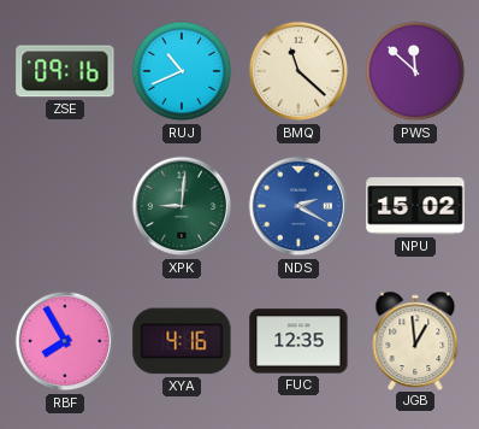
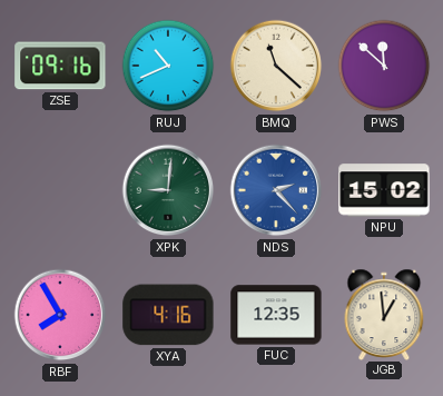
NDS: 2:20 -> 2:23 (276, 190)
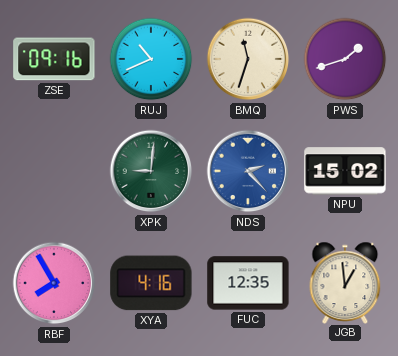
BMQ: 11:22 -> 11:33 (248, 59)
PWS: 11:52 -> 1:42 (345, 59)
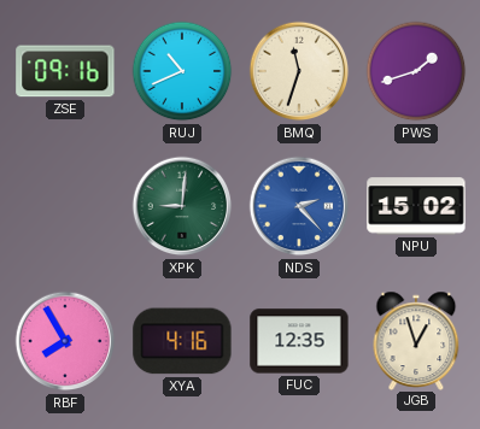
JGB: 12:59 -> 12:57 (416, 340)
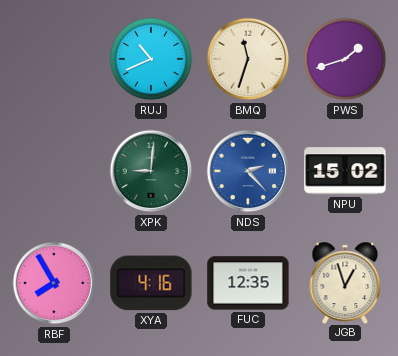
ZSE: 09:16 -> none (65, 71)
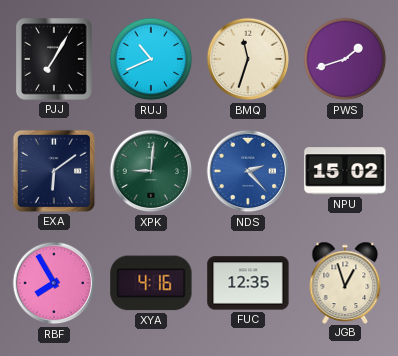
PJJ: none -> 7:05 (54, 59)
EXA: none -> 6:09 (54, 171)
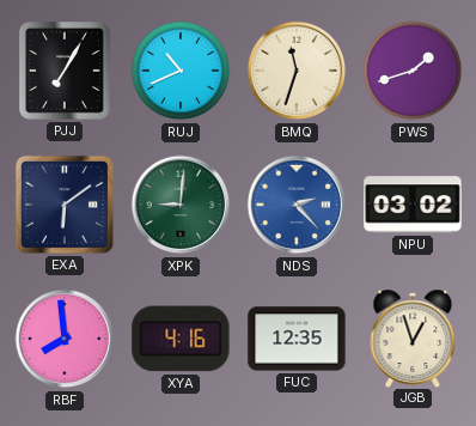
NPU: 15:02 -> 03:02 (413, 205)
RBF: 7:55 -> 7:59 (65, 339)
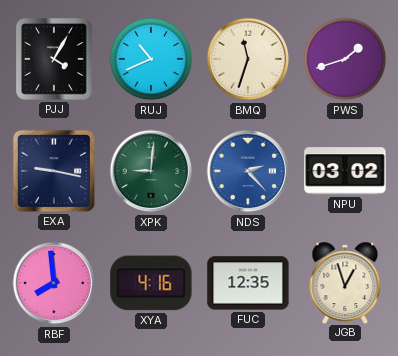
PJJ: 7:05 -> 4:05 (54, 59)
EXA: 6:09 -> 9:17 (54, 171)
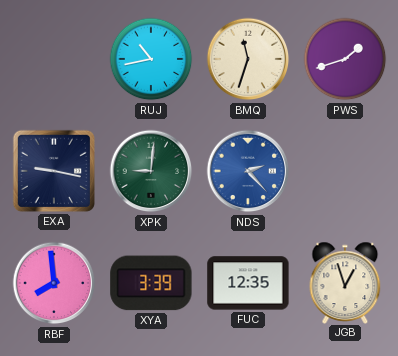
PJJ: 4:05 -> none (54, 59)
RUJ: 10:41 -> 10:43 (151, 59)
NPU: 03:02 -> none (345, 171)
XYA: 4:16 -> 3:39 (151, 283)
